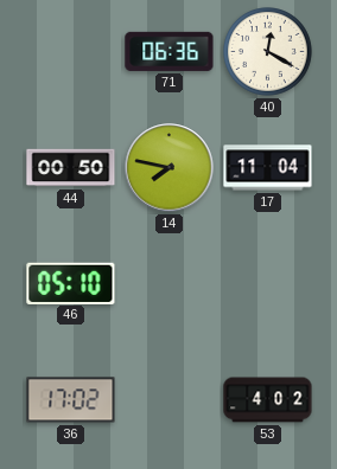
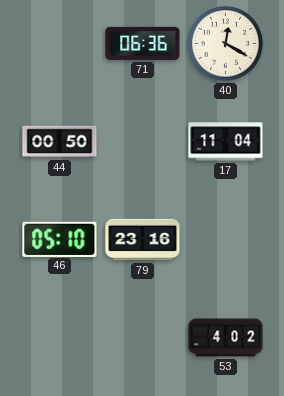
14: 7:47 -> none (170, 168)
79: none -> 23:16 (143, 240)
36: 17:02 -> none (71, 400)
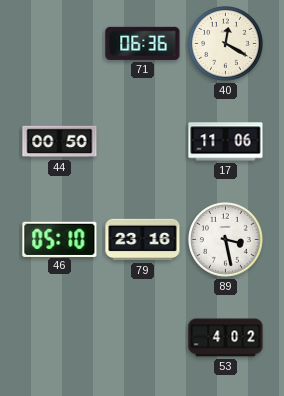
17: 11:04 -> 11:06 (226, 142)
89: none -> 3:28 (226, 240)
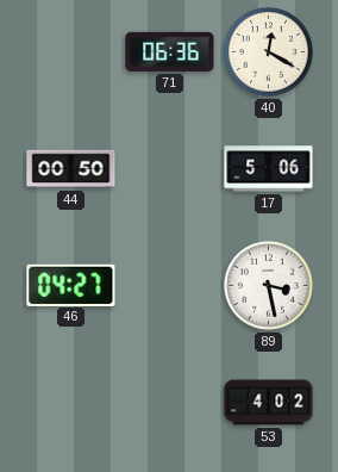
17: 11:06 -> 5:06 (269, 169)
46: 05:10 -> 04:27 (71, 285)
79: 23:16 -> none (143, 240)
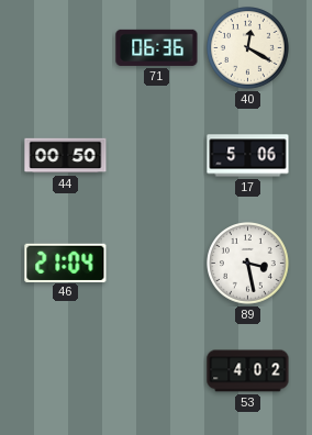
46: 04:27 -> 21:04 (66, 263)
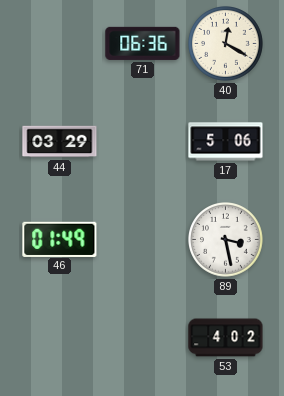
44: 00:50 -> 03:29 (60, 142)
46: 21:04 -> 01:49 (60, 239)
